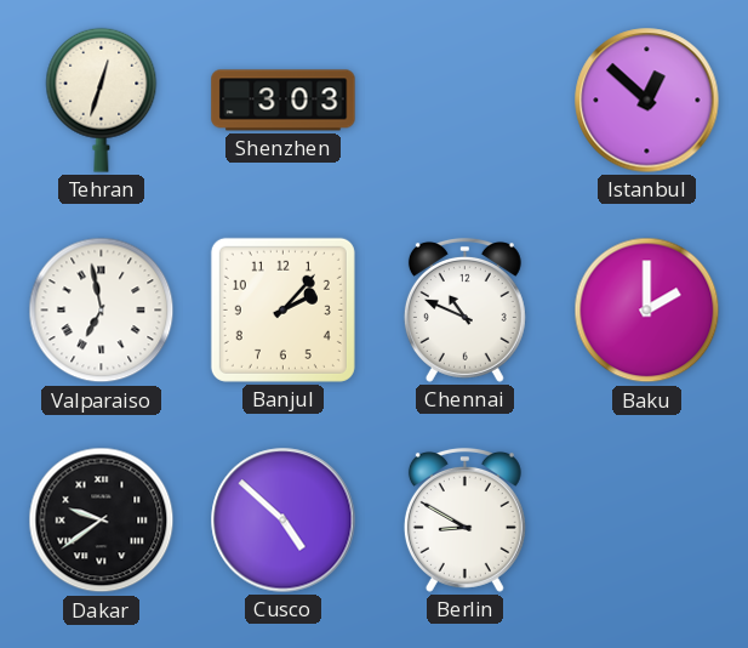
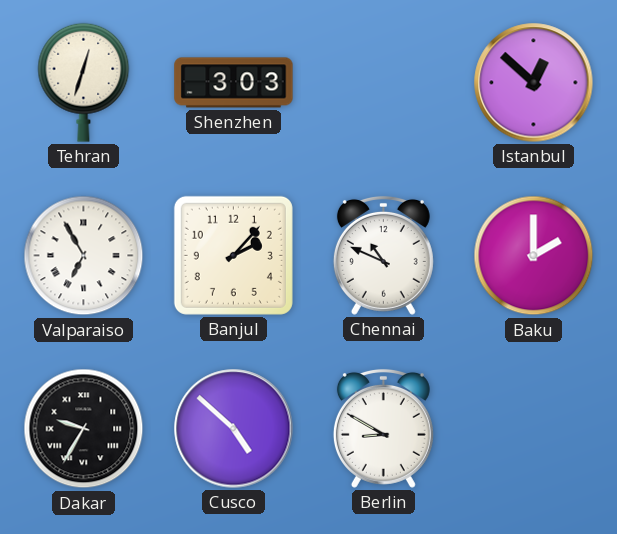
Valparaiso: 6:58 -> 6:55 (84, 256)
Dakar: 9:39 -> 9:35 (84, 429)
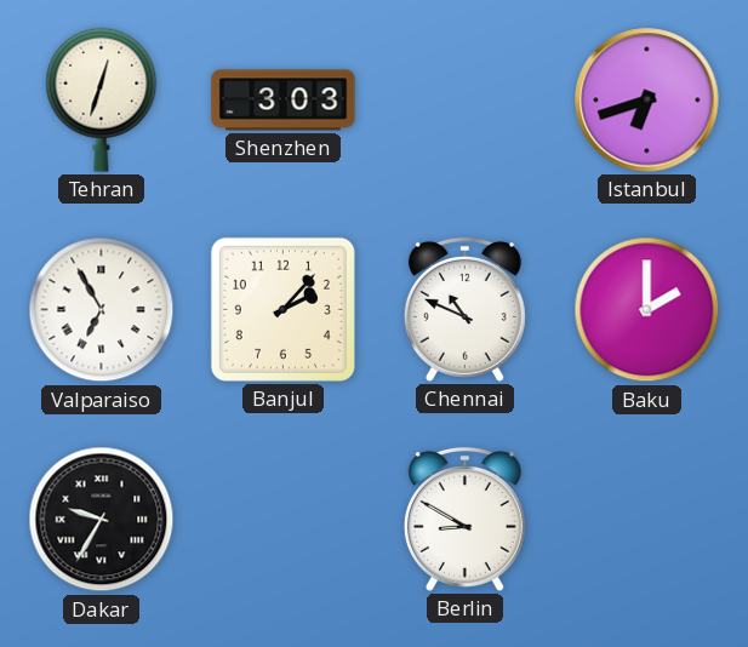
Istanbul: 12:52 -> 6:42 (647, 101)
Cusco: 4:52 -> none (234, 429)
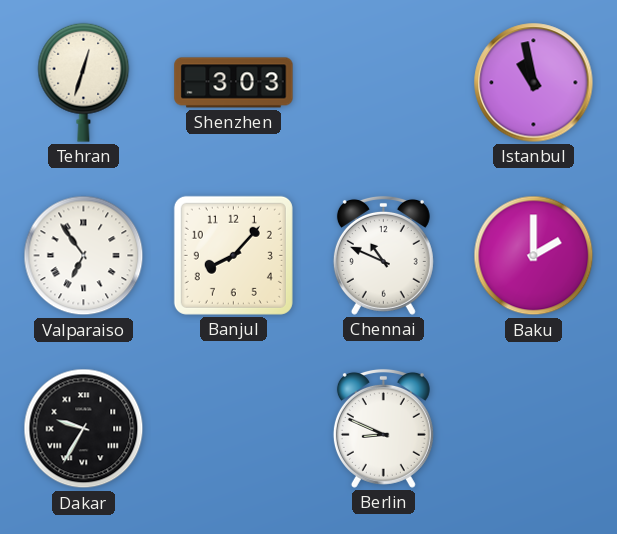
Istanbul: 6:42 -> 10:58 (534, 83)
Valparaiso: 6:55 -> 6:54 (84, 256)
Banjul: 2:07 -> 8:07 (233, 255)
Berlin: 8:50 -> 8:49 (383, 428)
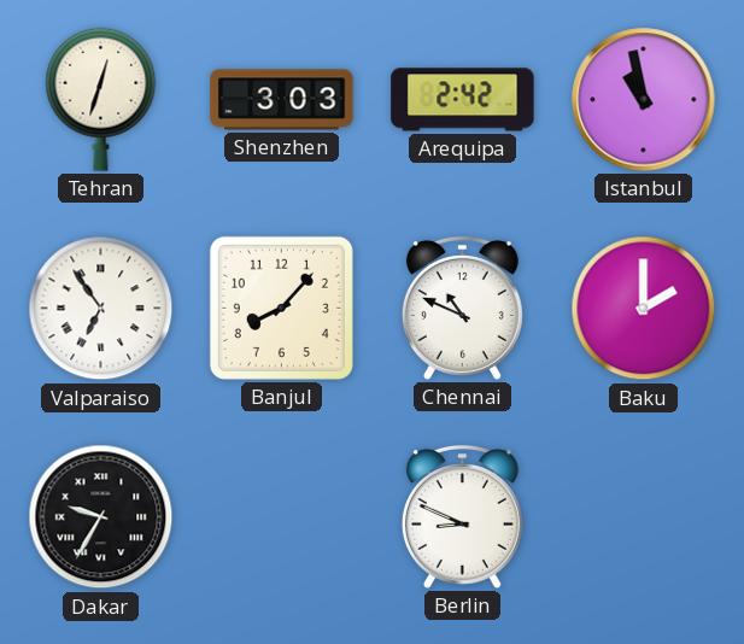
Arequipa: none -> 2:42 (463, 100)
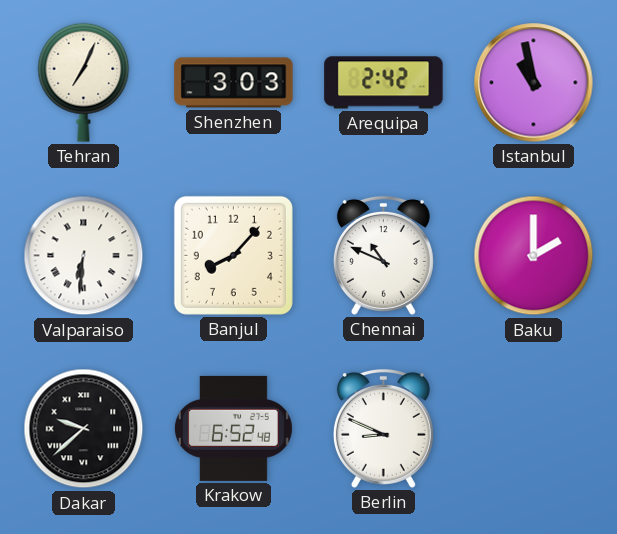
Tehran: 12:33 -> 7:04 (84, 82)
Valparaiso: 6:54 -> 6:31 (84, 256)
Dakar: 9:35 -> 9:38 (84, 429)
Krakow: none -> 6:52 (233, 428)
